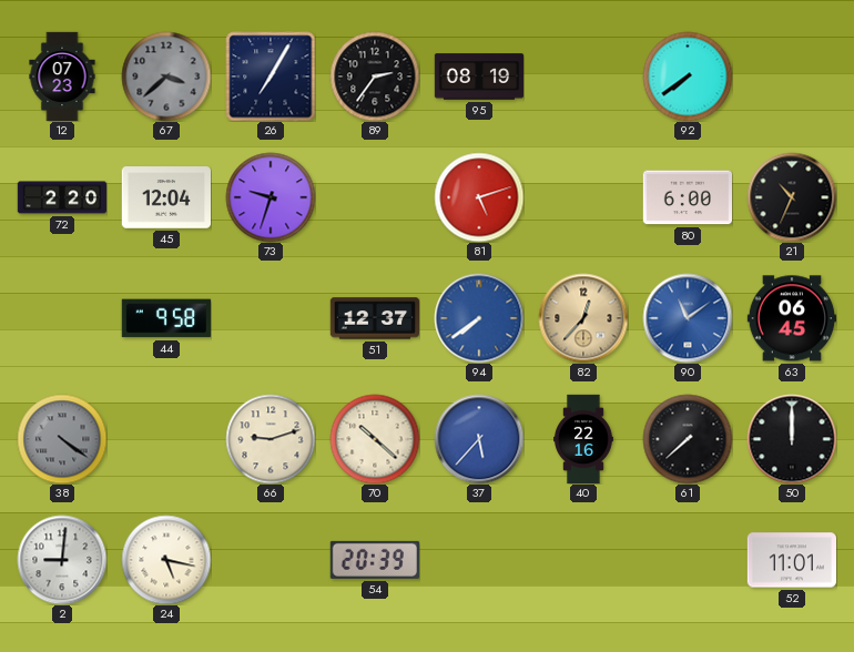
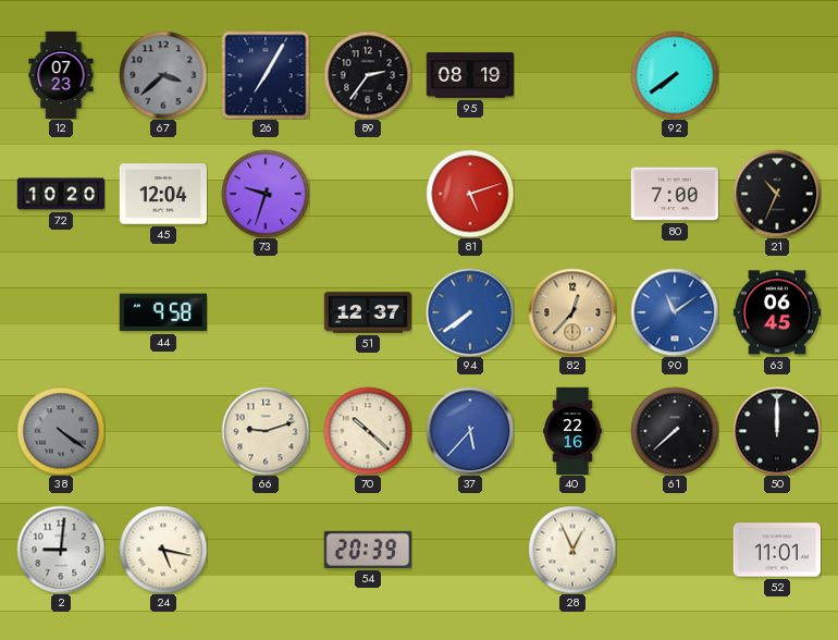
72: 2:20 -> 10:20 (61, 194)
80: 6:00 -> 7:00 (674, 194)
28: none -> 12:56 (572, 550)
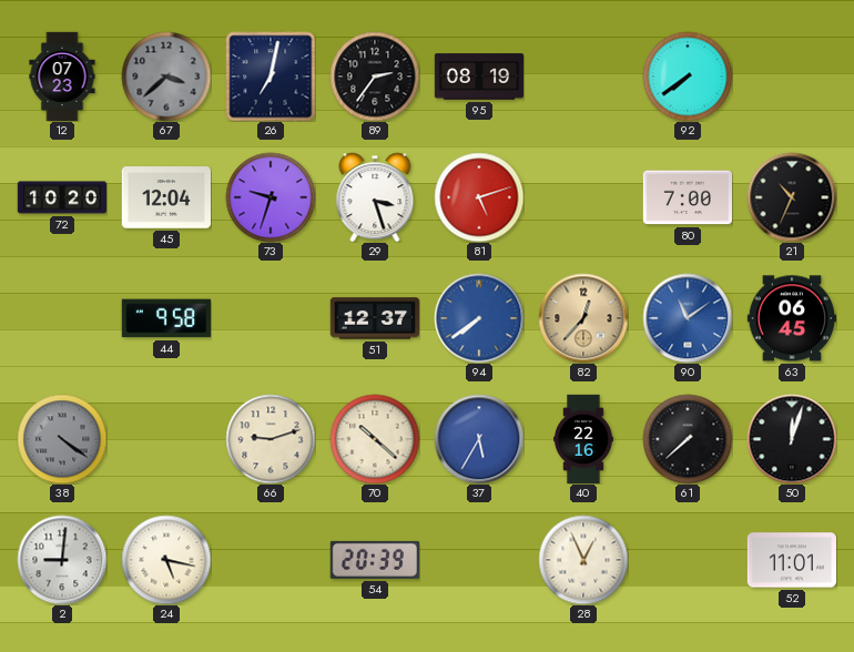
26: 7:05 -> 7:02 (271, 77)
29: none -> 3:27 (375, 197)
37: 5:37 -> 5:35 (479, 439)
50: 12:00 -> 12:03 (792, 439)
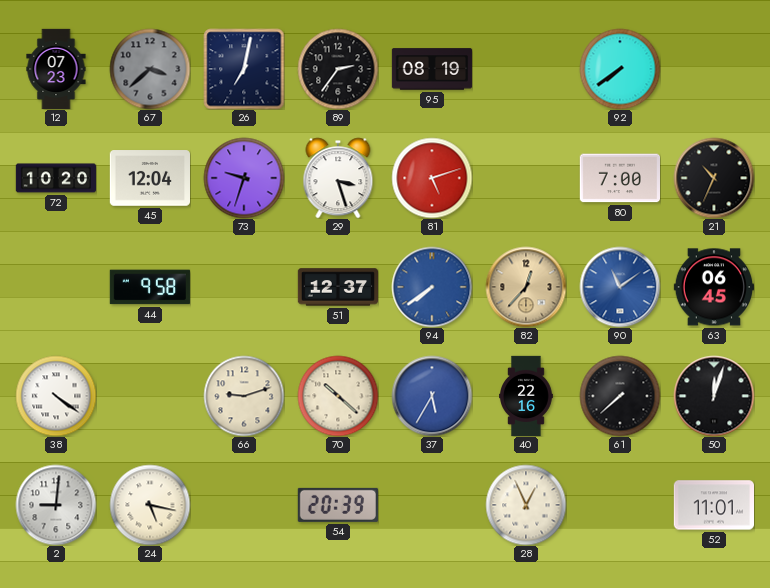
38 dial: grey -> white (56, 396)
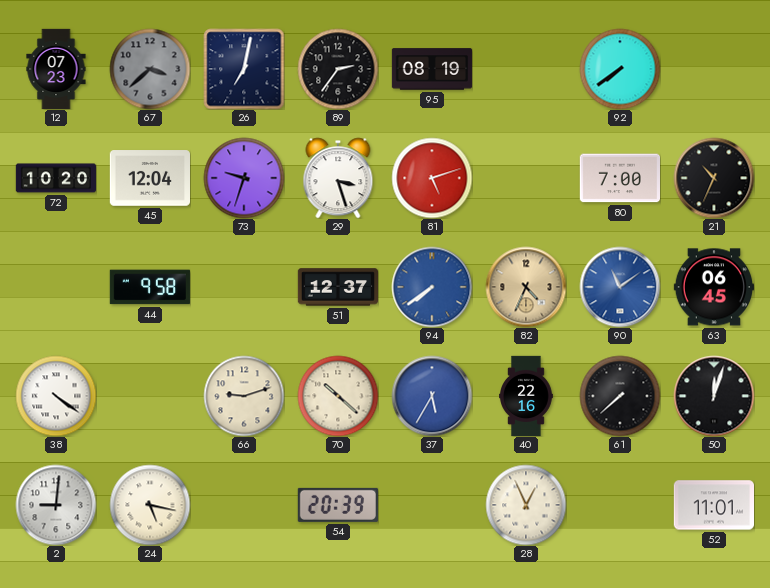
82: 12:37 -> 4:34 (526, 287)
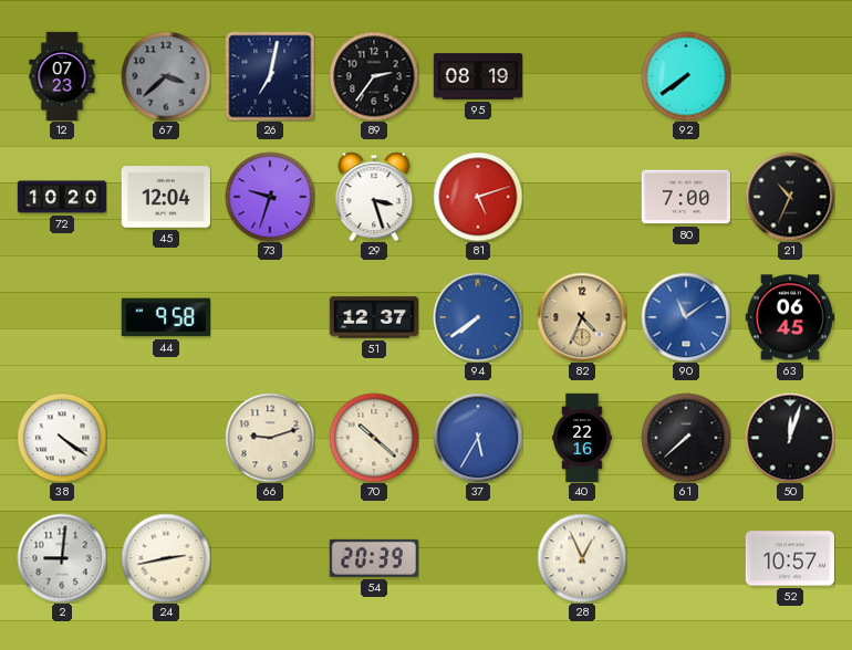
24: 5:17 -> 2:43 (166, 558)
52: 11:01 -> 10:57 (789, 558)
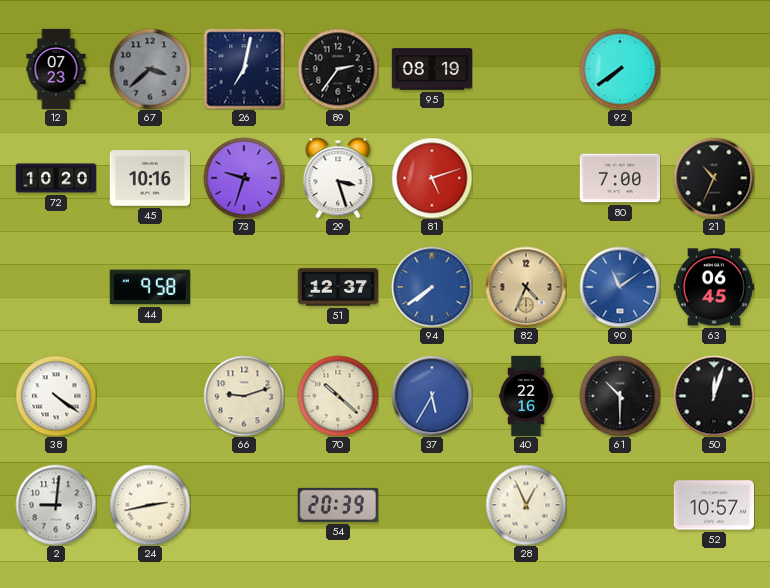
45: 12:04 -> 10:16 (149, 178)
61: 7:38 -> 10:30 (620, 396)
